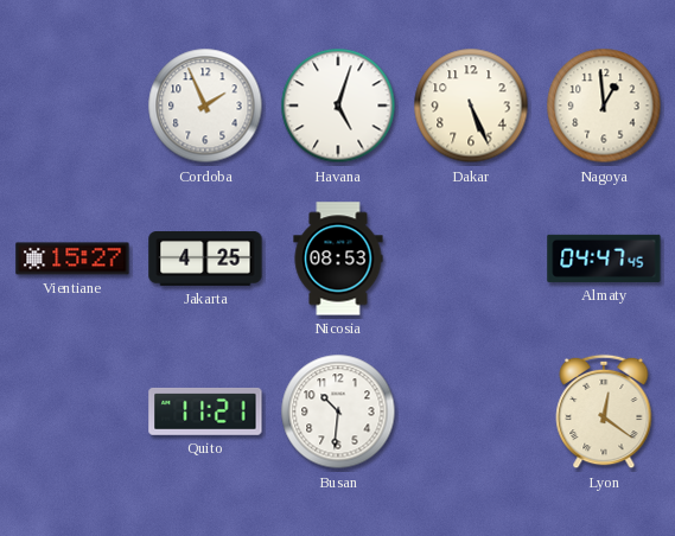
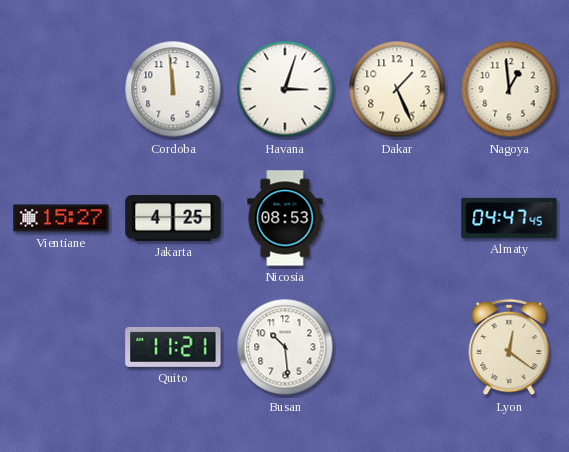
Cordoba: 1:56 -> 11:59 (173, 89)
Havana: 5:03 -> 3:03 (285, 89)
Dakar: 5:26 -> 1:26 (397, 89)
Busan: 10:31 -> 10:29 (285, 347)
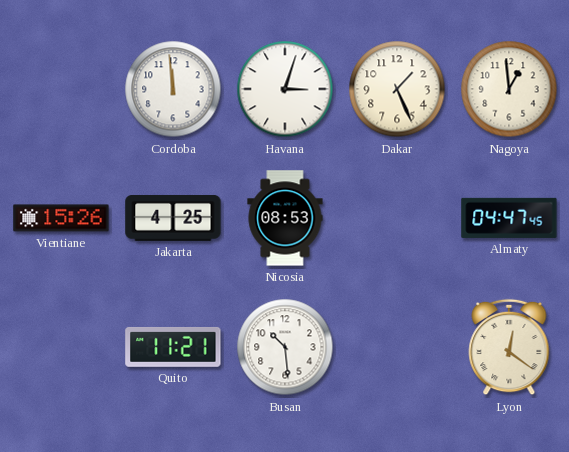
Vientiane: 15:27 -> 15:26 (61, 218)
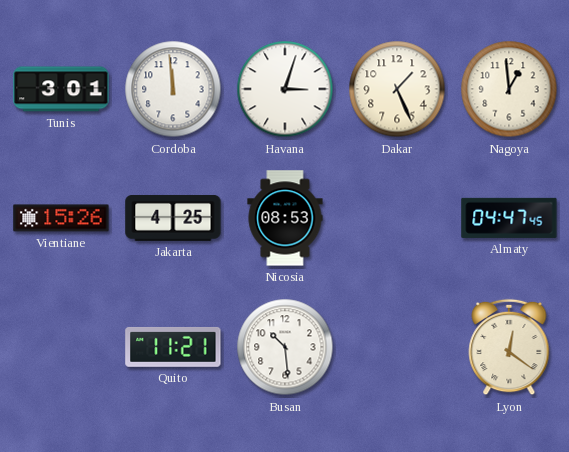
Tunis: none -> 3:01 (61, 89)
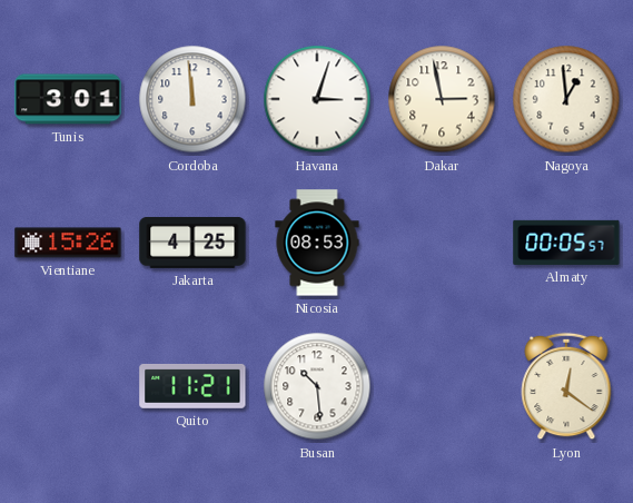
Dakar: 1:26 -> 2:58 (442, 99)
Almaty: 04:47 -> 00:05 (566, 243)
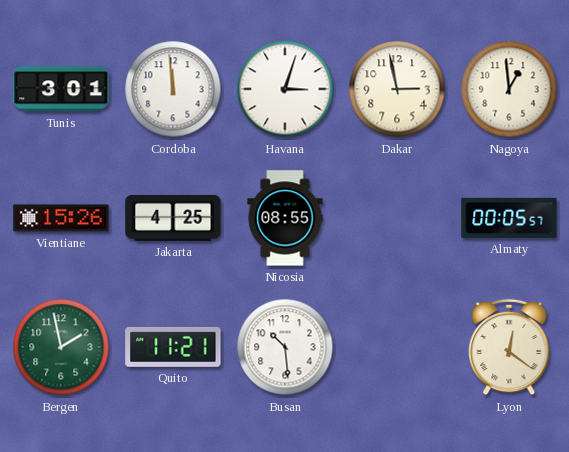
Nicosia: 08:53 -> 08:55 (285, 218)
Bergen: none -> 1:58 (61, 347)
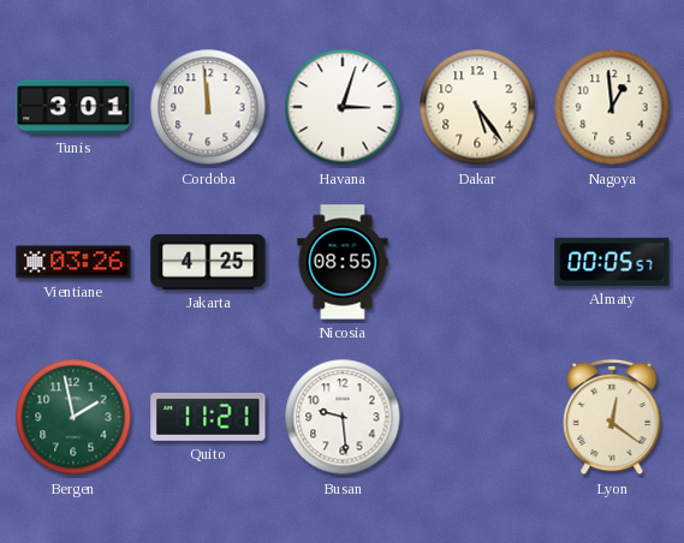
Dakar: 2:58 -> 5:24 (477, 107)
Vientiane: 15:26 -> 03:26 (73, 262)
Busan: 10:29 -> 9:29 (343, 417)
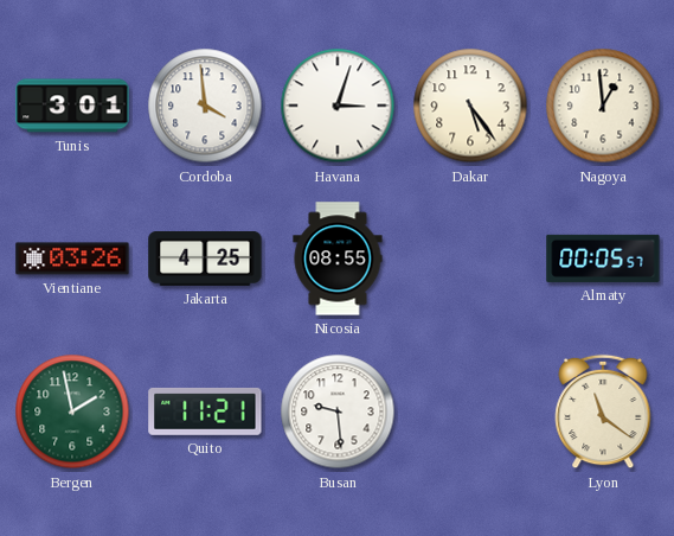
Cordoba: 11:59 -> 3:59 (205, 106)
Lyon: 12:21 -> 11:21 (603, 411)
